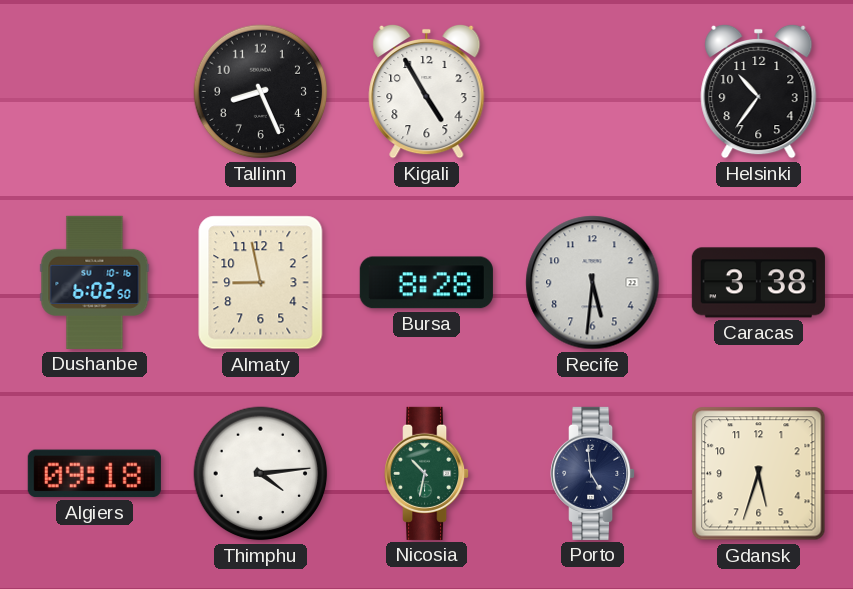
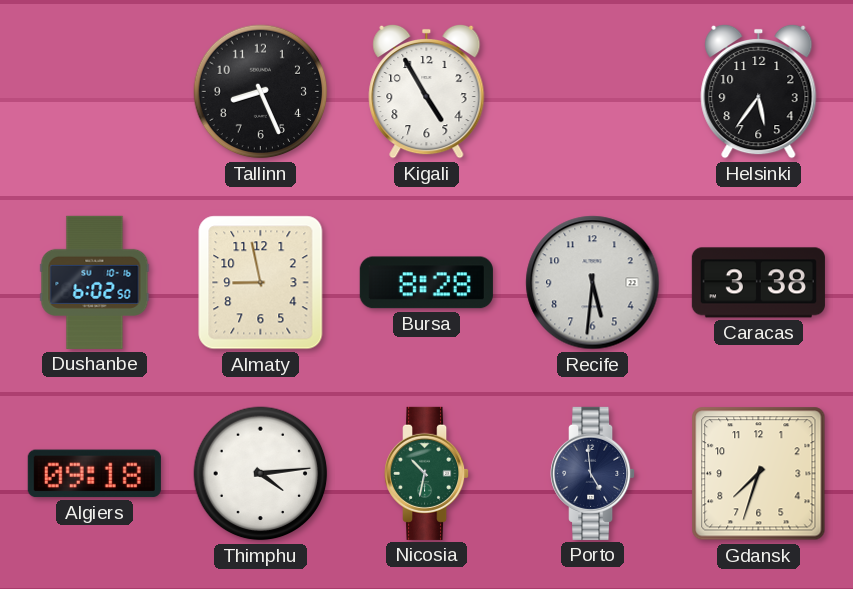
Helsinki: 10:36 -> 5:36 (759, 91)
Gdansk: 5:33 -> 7:33 (759, 474)
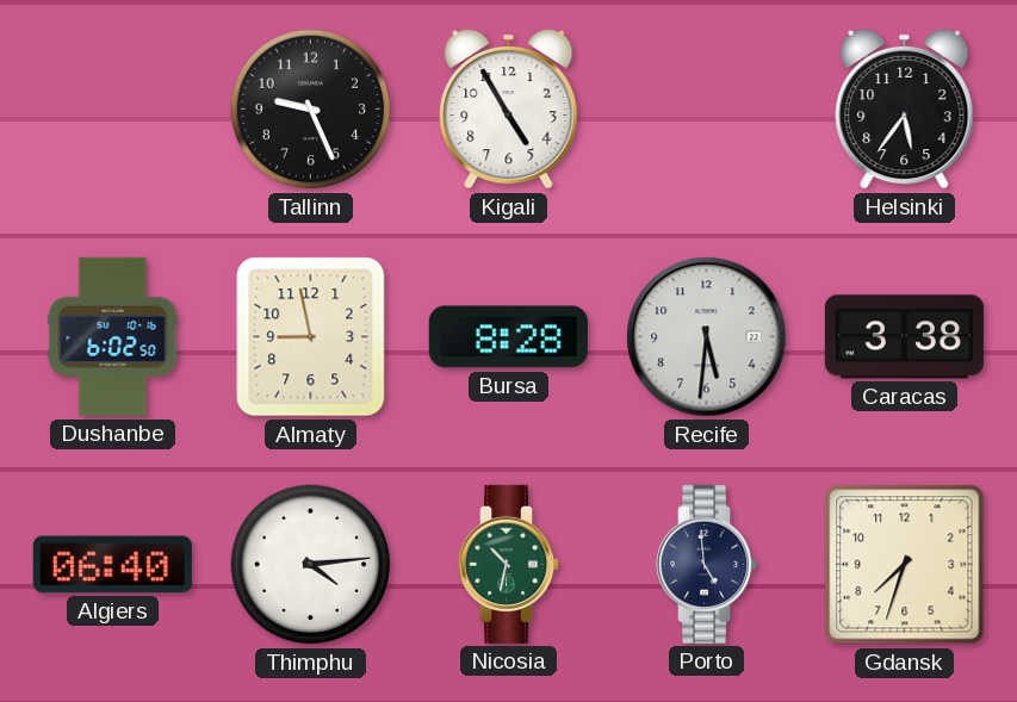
Tallinn: 8:26 -> 9:26 (311, 110)
Algiers: 09:18 -> 06:40 (112, 565)
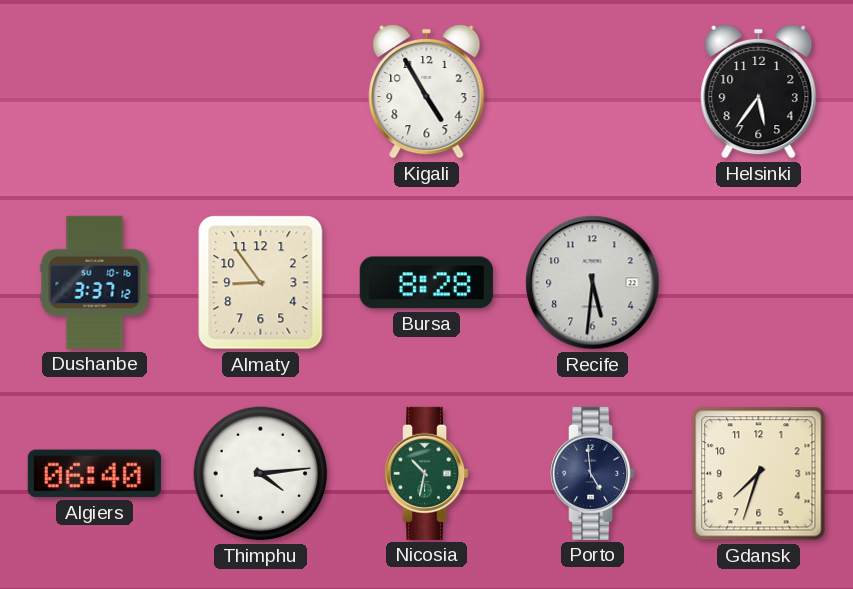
Tallinn: 9:26 -> none (311, 110)
Dushanbe: 6:02 -> 3:37 (95, 282)
Almaty: 8:58 -> 8:54 (261, 283)
Caracas: 3:38 -> none (904, 337)
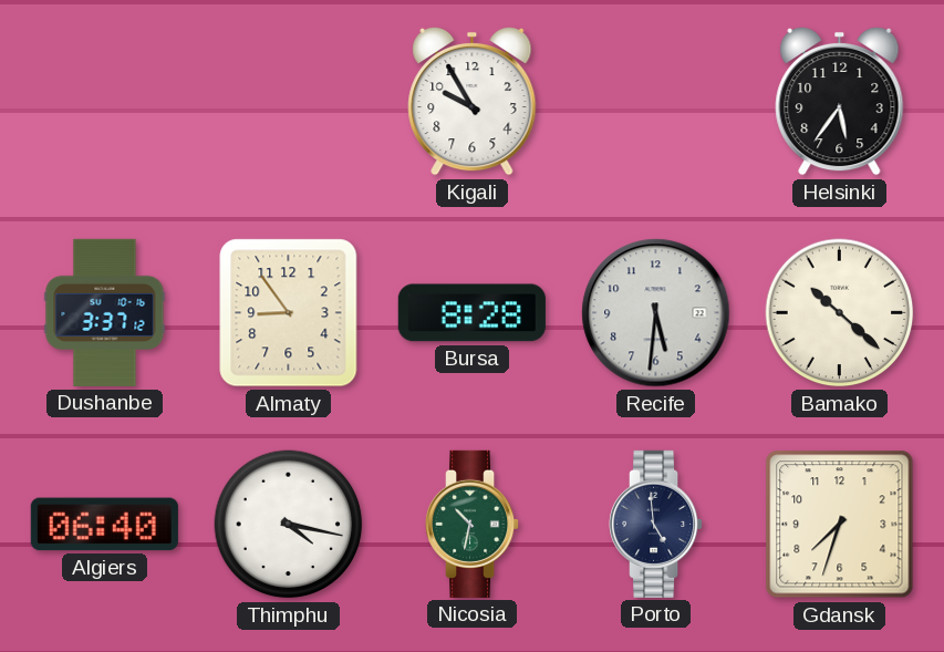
Kigali: 4:55 -> 9:55 (473, 101)
Bamako: none -> 10:22 (840, 313)
Thimphu: 4:14 -> 4:17 (289, 525)
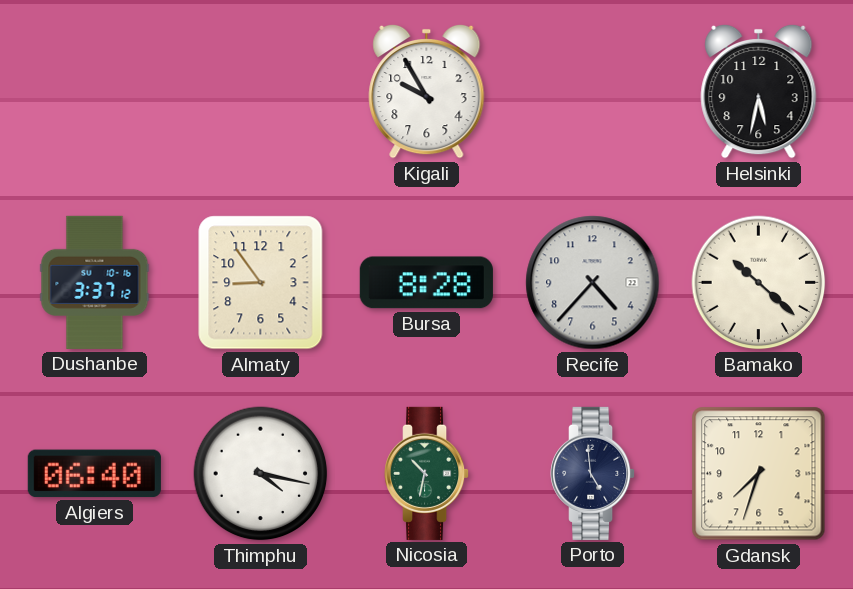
Helsinki: 5:36 -> 5:32 (759, 91)
Recife: 5:31 -> 4:37 (593, 283)
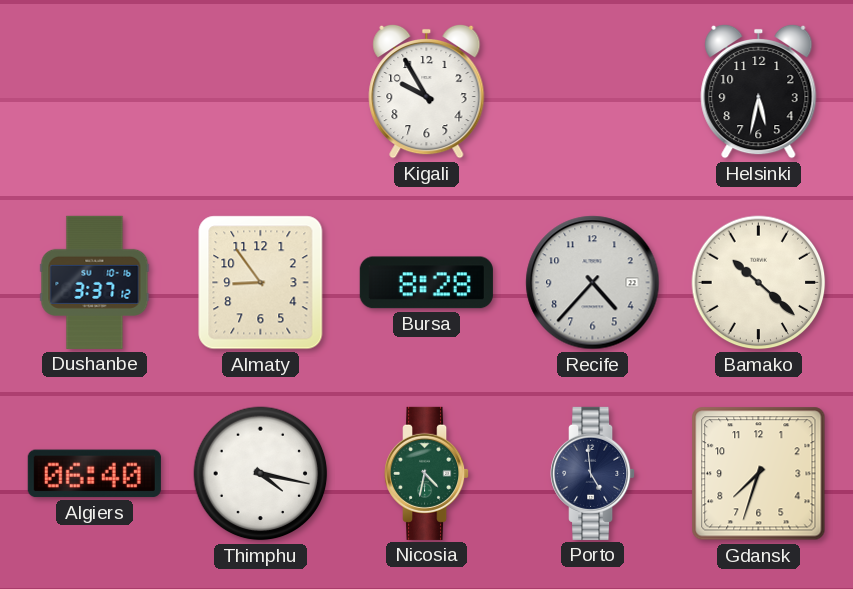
Nicosia: 10:32 -> 4:32 (428, 473)
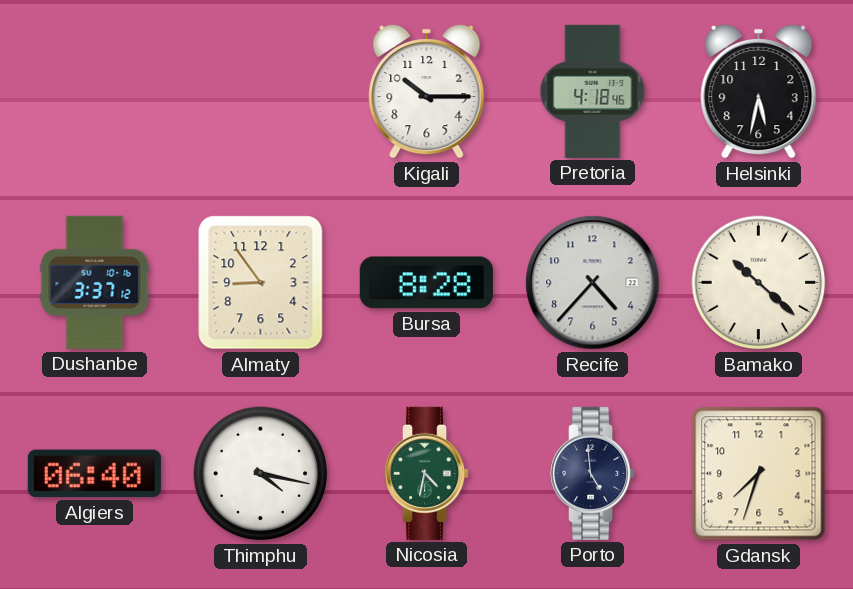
Kigali: 9:55 -> 10:15 (427, 91)
Pretoria: none -> 4:18 (593, 91)
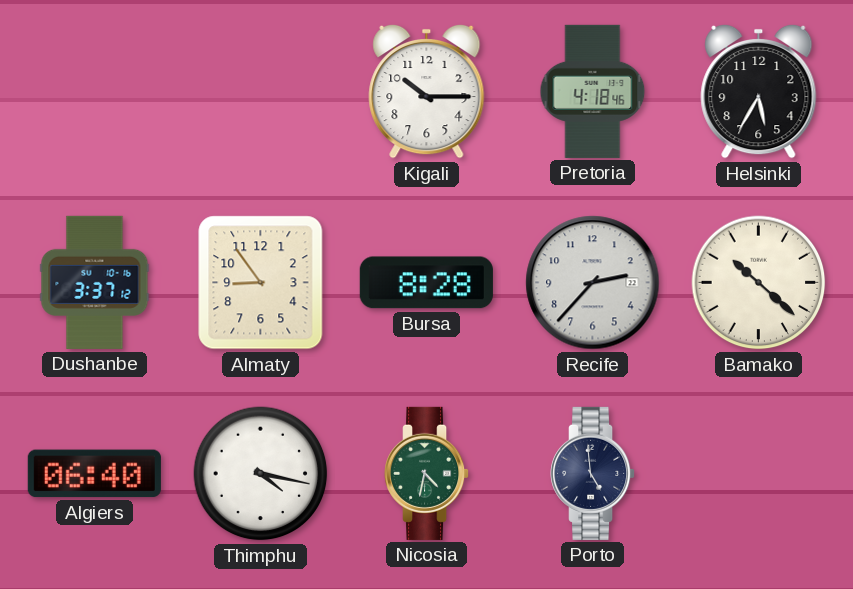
Helsinki: 5:32 -> 5:35 (759, 91)
Recife: 4:37 -> 2:37 (593, 283)
Gdansk: 7:33 -> none (759, 474)
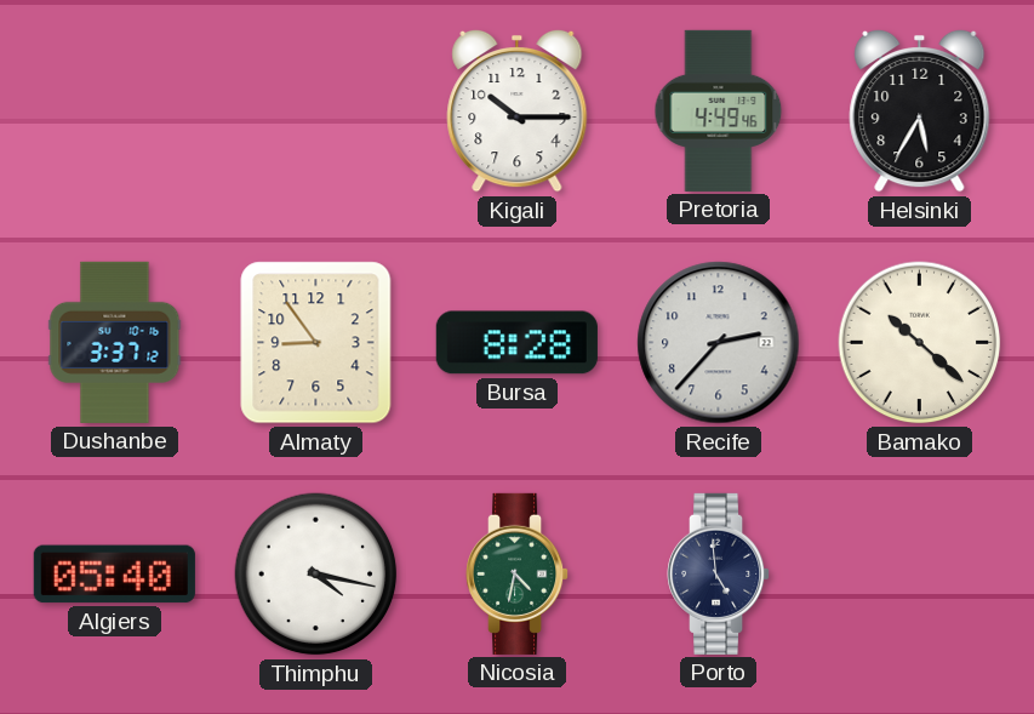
Pretoria: 4:18 -> 4:49 (719, 110)
Algiers: 06:40 -> 05:40 (114, 575)
